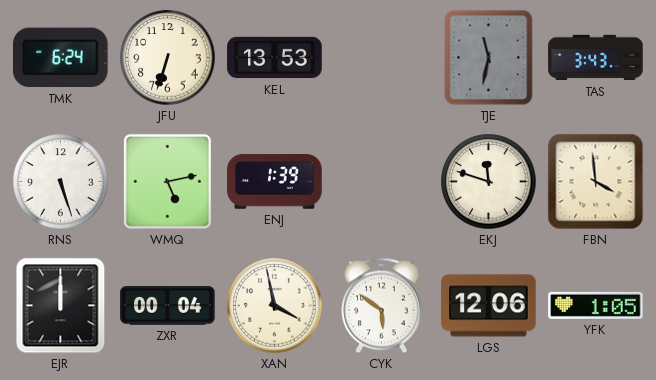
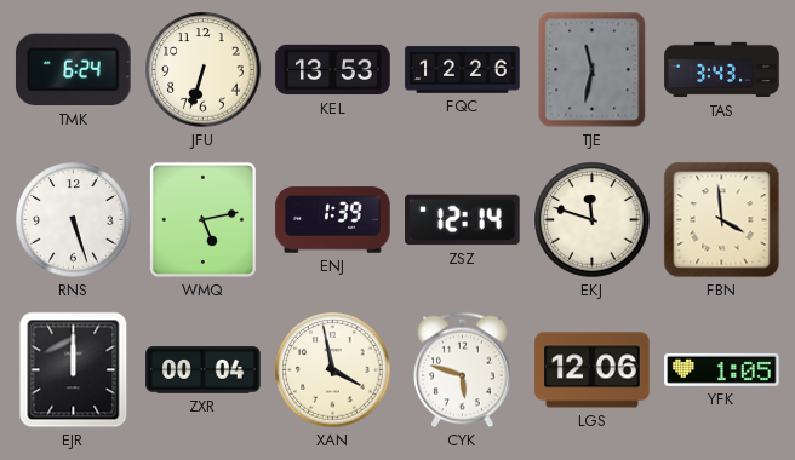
FQC: none -> 12:26 (463, 70)
ZSZ: none -> 12:14 (463, 220)
CYK: 5:51 -> 5:48 (463, 370)
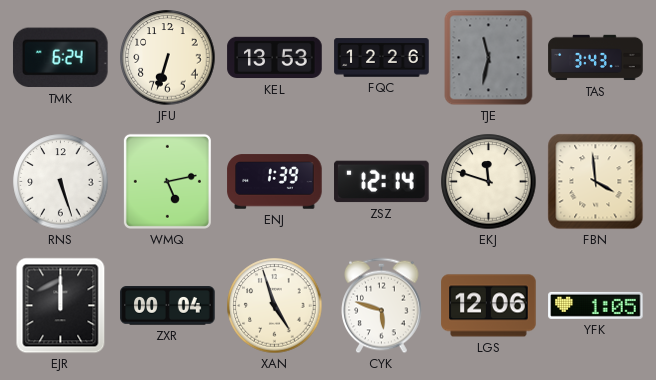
XAN: 3:58 -> 4:57 (275, 306)
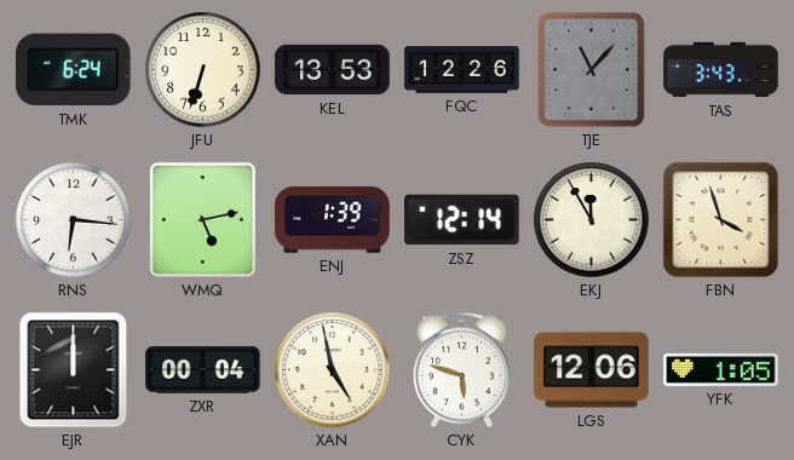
TJE: 11:32 -> 11:07 (592, 70)
RNS: 5:27 -> 6:16 (74, 220)
EKJ: 11:48 -> 11:55 (592, 220)
FBN: 3:59 -> 3:57 (721, 220)
XAN: 4:57 -> 4:58 (333, 370)
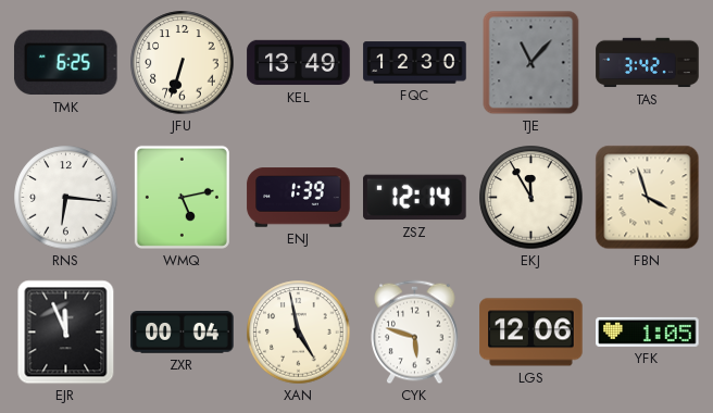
TMK: 6:24 -> 6:25 (66, 63)
KEL: 13:53 -> 13:49 (299, 63)
FQC: 12:26 -> 12:30 (415, 63)
TAS: 3:43 -> 3:42 (648, 63)
EJR: 12:00 -> 11:56 (66, 333)
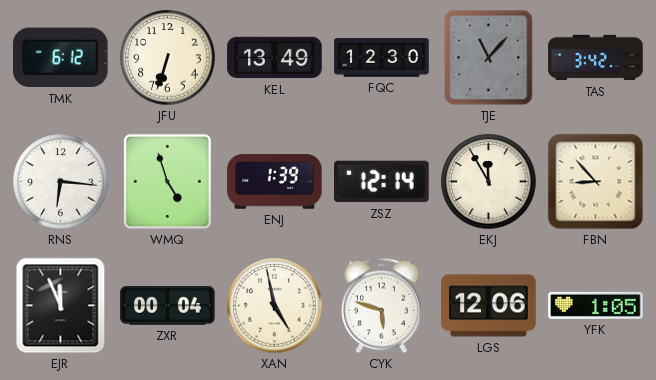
TMK: 6:25 -> 6:12 (61, 58)
WMQ: 5:13 -> 4:57 (167, 181)
FBN: 3:57 -> 8:53 (596, 182)
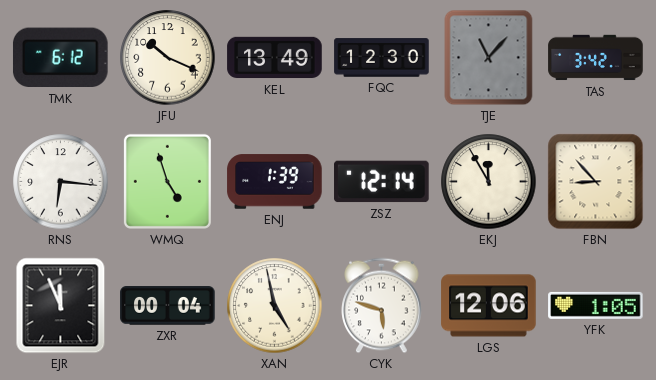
JFU: 6:33 -> 10:19 (168, 58)
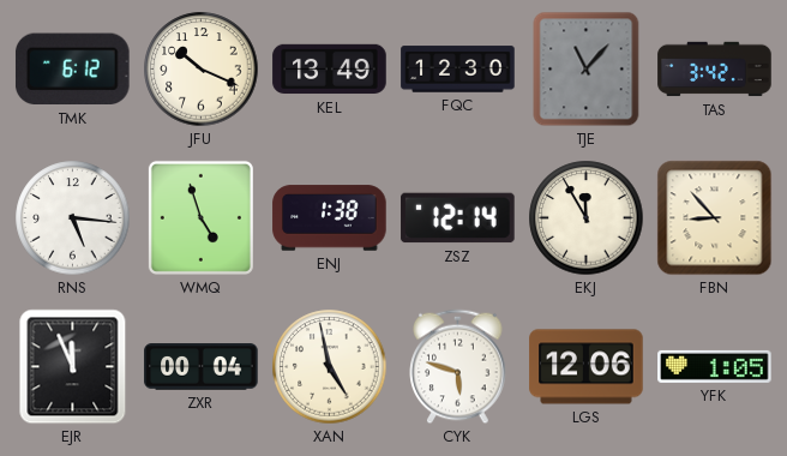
RNS: 6:16 -> 5:16 (73, 218)
ENJ: 1:39 -> 1:38 (330, 218)
